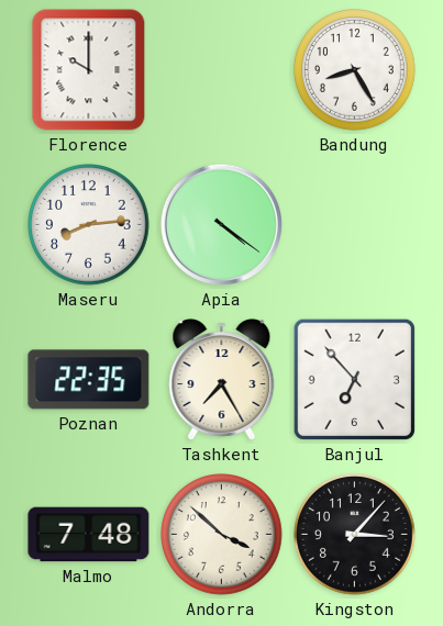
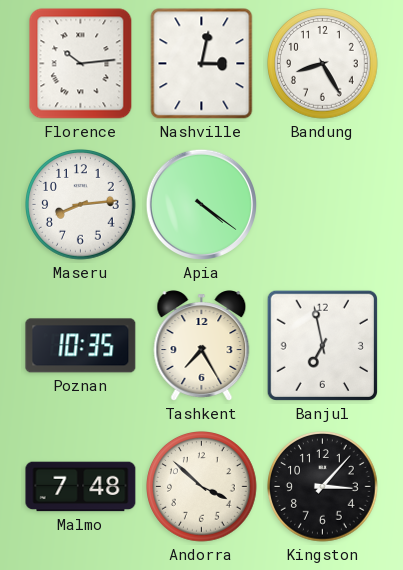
Florence: 10:00 -> 10:14 (81, 64)
Nashville: none -> 3:02 (202, 64)
Poznan: 22:35 -> 10:35 (81, 346)
Banjul: 6:53 -> 6:58 (322, 345)
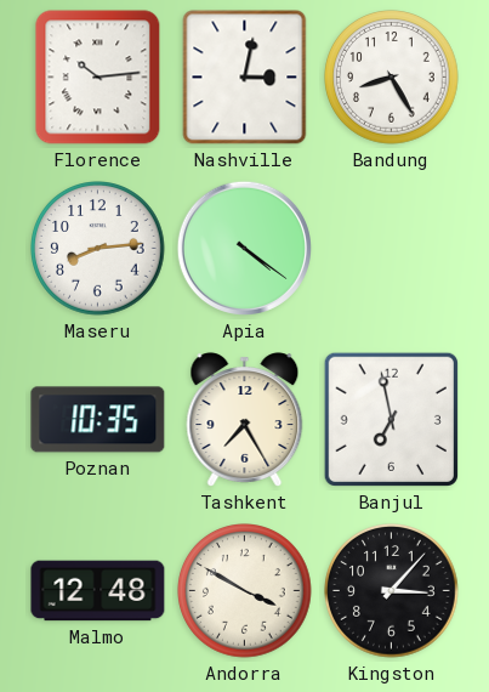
Malmo: 7:48 -> 12:48 (98, 591)
Andorra: 3:52 -> 3:50 (245, 591)
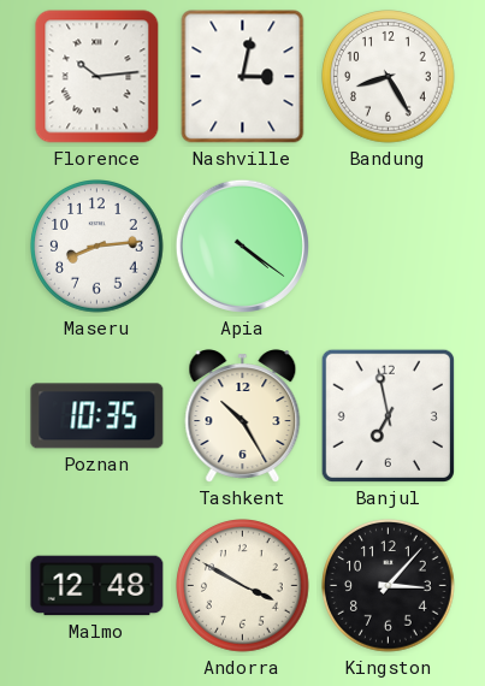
Tashkent: 7:25 -> 10:25 (243, 416)
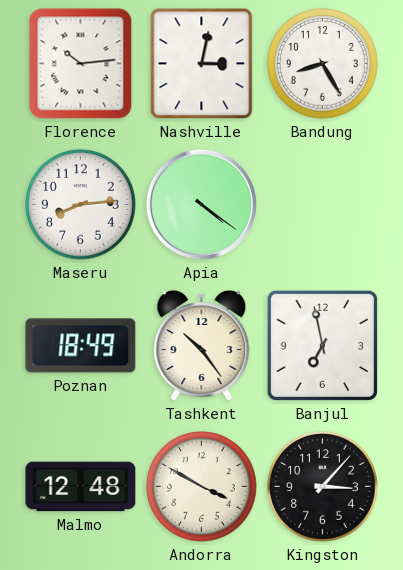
Poznan: 10:35 -> 18:49 (81, 346)
Tashkent: 10:25 -> 10:24 (202, 346)
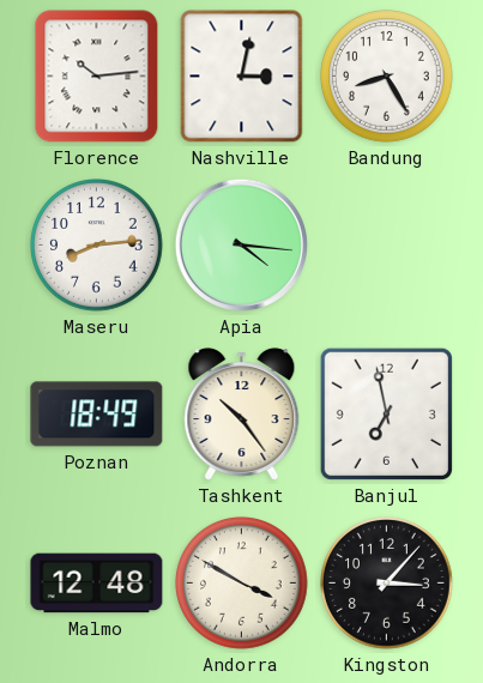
Apia: 4:21 -> 4:16 (241, 244)
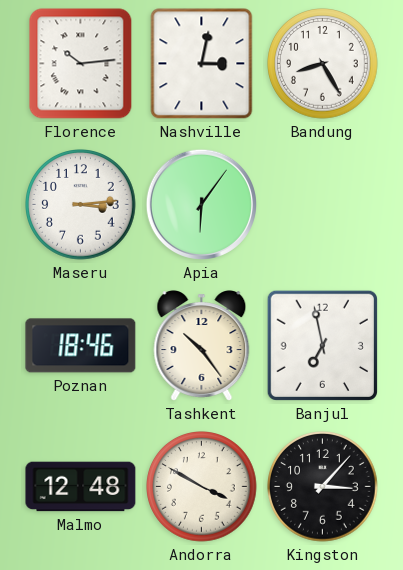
Maseru: 8:14 -> 3:14 (81, 205)
Apia: 4:16 -> 6:06 (201, 204)
Poznan: 18:49 -> 18:46 (81, 346)
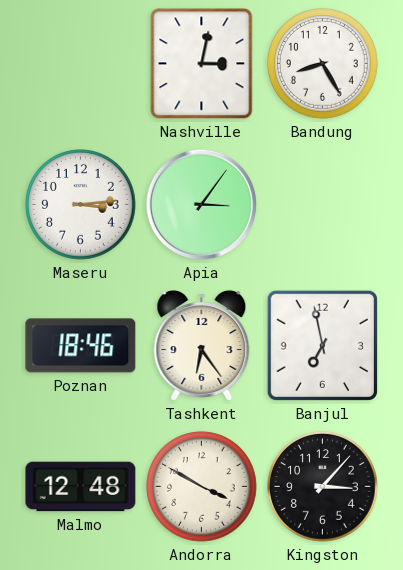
Florence: 10:14 -> none (81, 64)
Apia: 6:06 -> 3:06 (201, 204)
Tashkent: 10:24 -> 6:24 (202, 346)
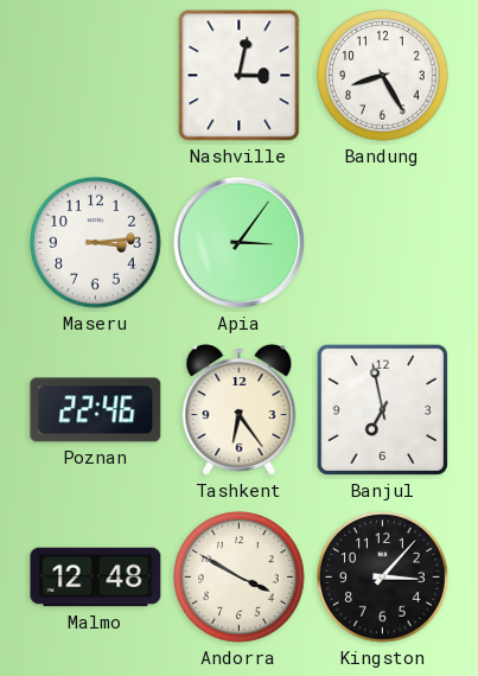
Poznan: 18:46 -> 22:46 (96, 410)
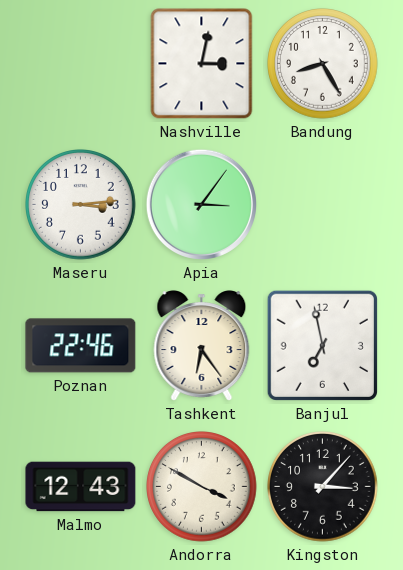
Malmo: 12:48 -> 12:43 (81, 487)
